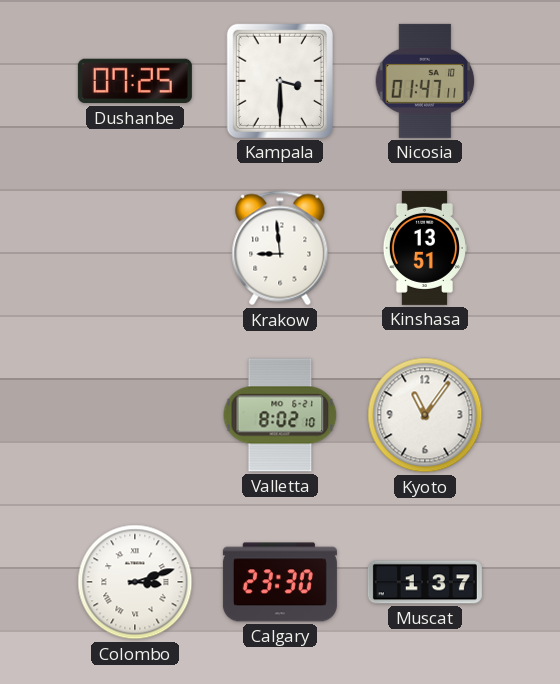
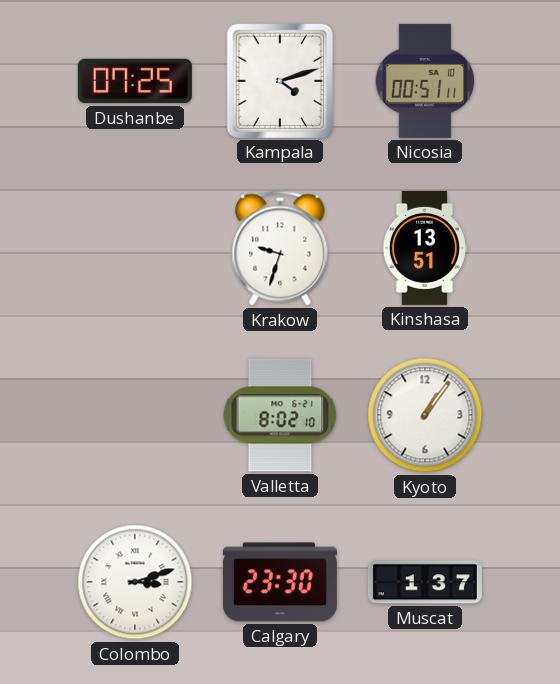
Kampala: 3:30 -> 4:12 (280, 81)
Nicosia: 01:47 -> 00:51 (425, 81)
Krakow: 8:59 -> 9:33 (280, 248)
Kyoto: 11:06 -> 1:06 (425, 415)
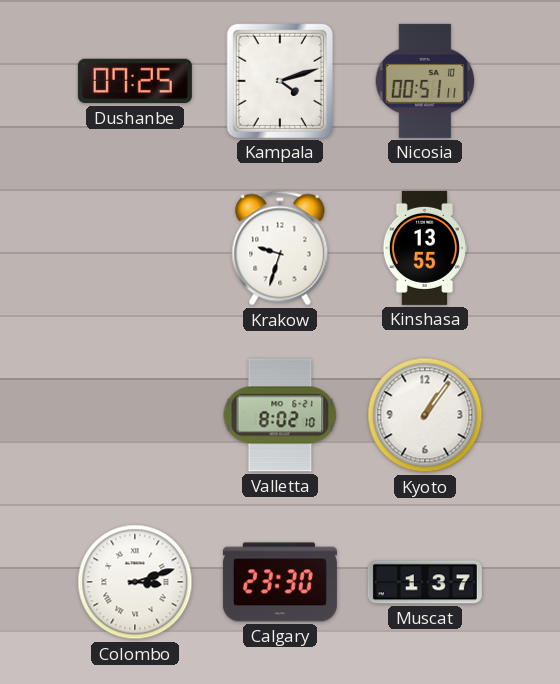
Kinshasa: 13:51 -> 13:55 (424, 248)
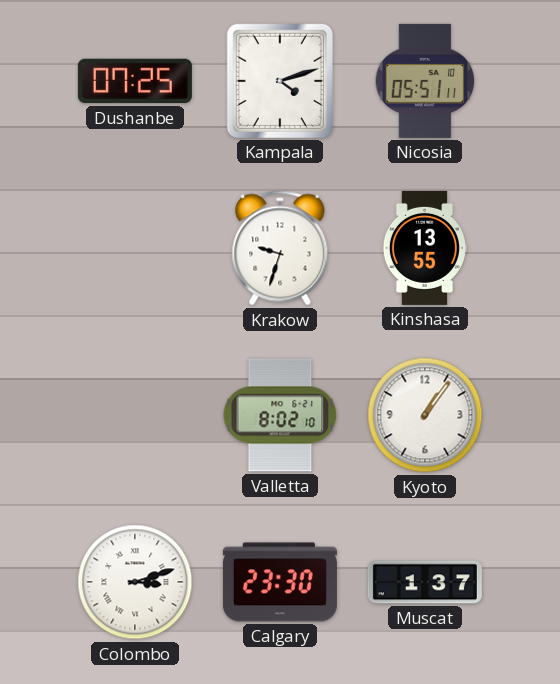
Nicosia: 00:51 -> 05:51 (425, 81)
